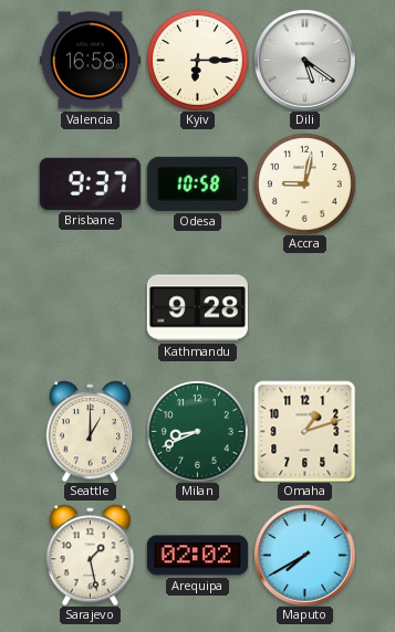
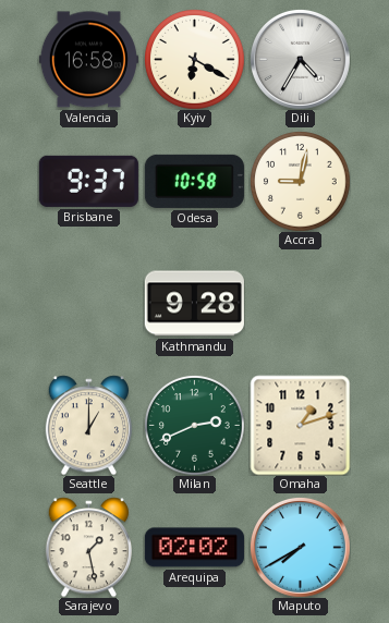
Kyiv: 6:15 -> 6:20 (195, 60)
Dili: 5:21 -> 4:35 (300, 59)
Milan: 8:41 -> 2:41 (195, 426)
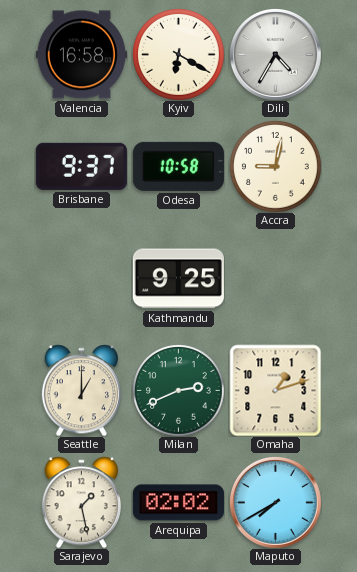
Kathmandu: 9:28 -> 9:25 (178, 279)
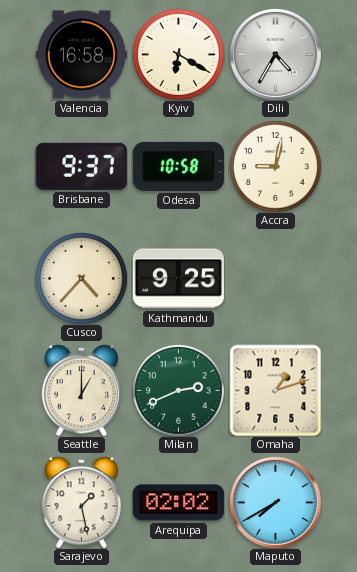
Cusco: none -> 4:37 (82, 279)
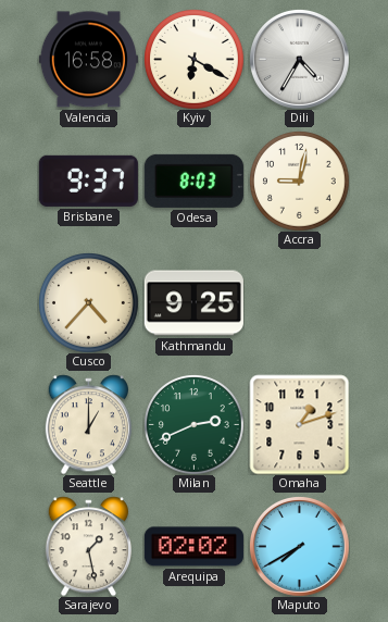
Odesa: 10:58 -> 8:03 (193, 181)
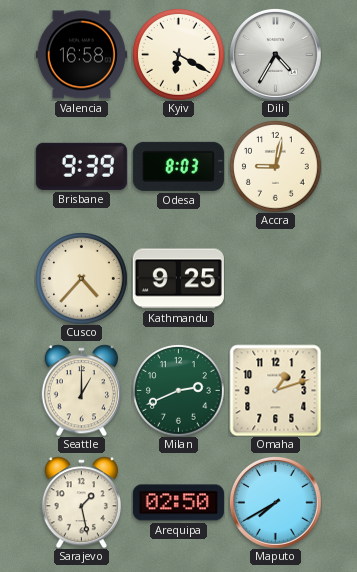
Brisbane: 9:37 -> 9:39 (81, 166)
Arequipa: 02:02 -> 02:50 (178, 503)
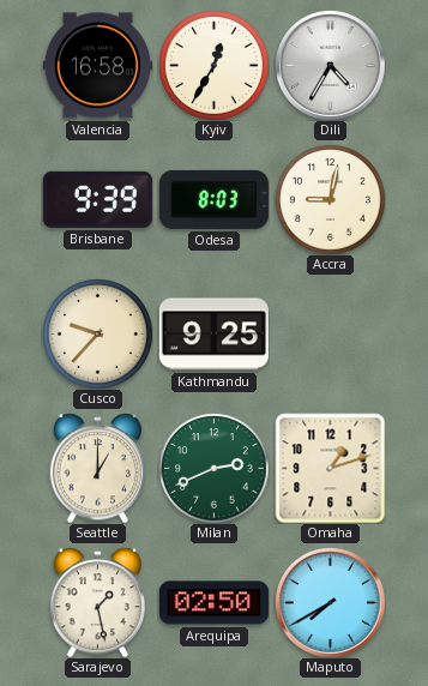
Kyiv: 6:20 -> 12:35 (215, 66)
Cusco: 4:37 -> 9:37 (98, 335)
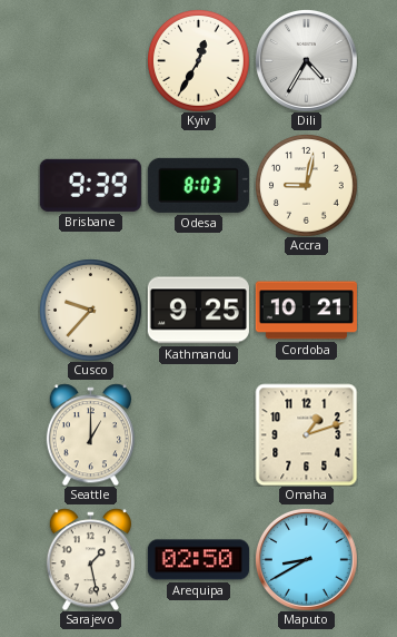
Valencia: 16:58 -> none (97, 66)
Cordoba: none -> 10:21 (306, 311)
Milan: 2:41 -> none (215, 469)
Maputo: 7:40 -> 8:40 (306, 559)
